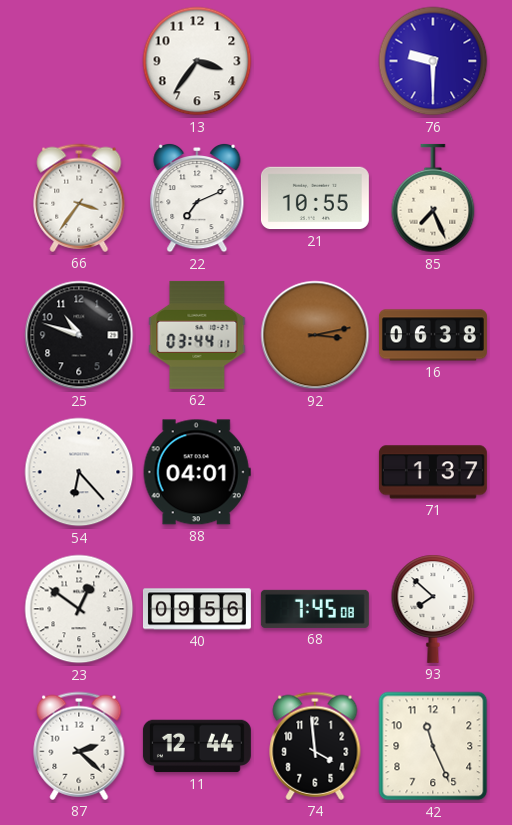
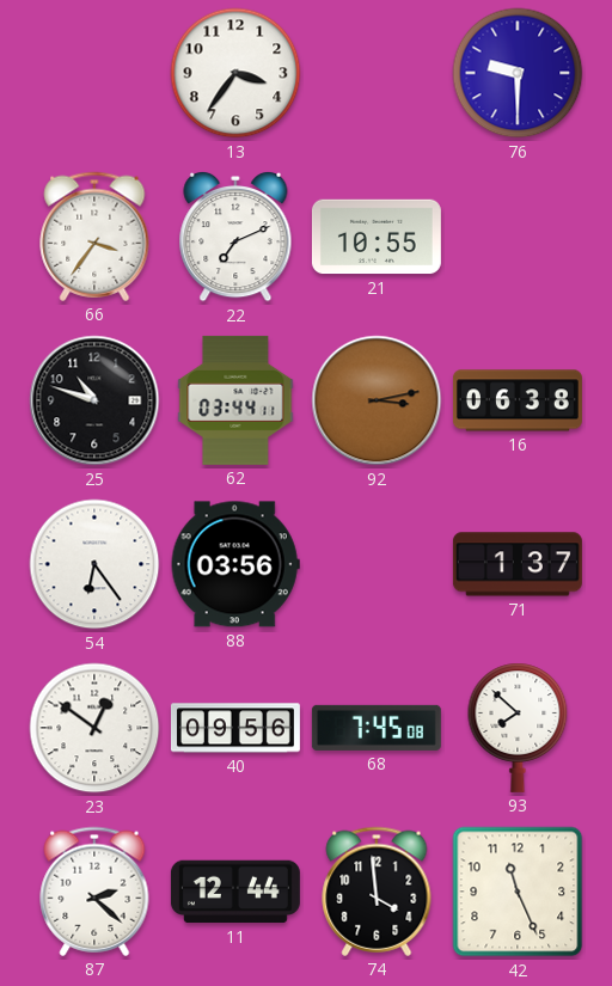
85: 7:26 -> none (433, 198)
54: 6:23 -> 6:24 (94, 564)
88: 04:01 -> 03:56 (235, 564)
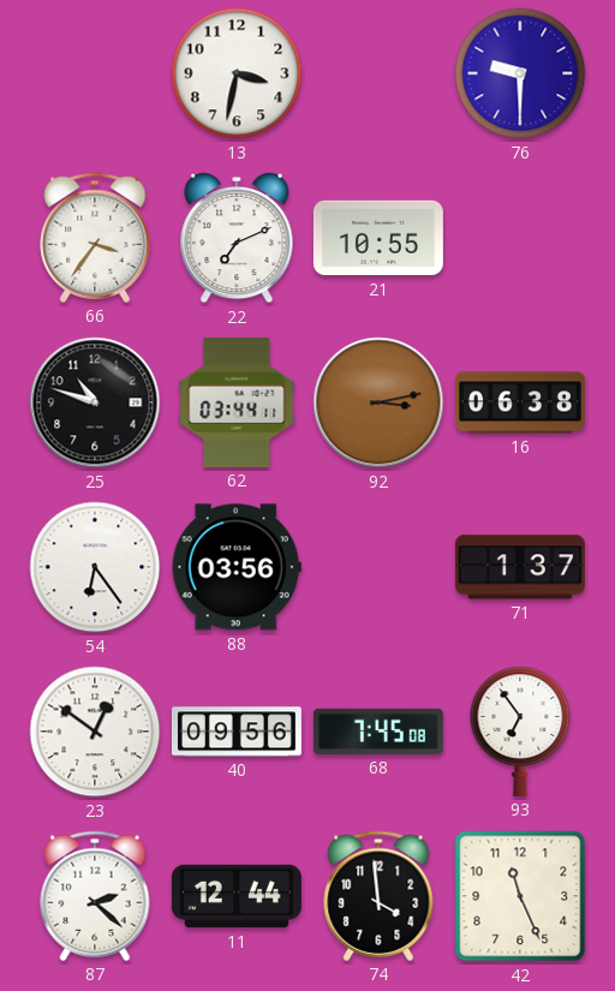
13: 3:36 -> 3:32 (237, 73)
93: 7:52 -> 6:54 (520, 732)
